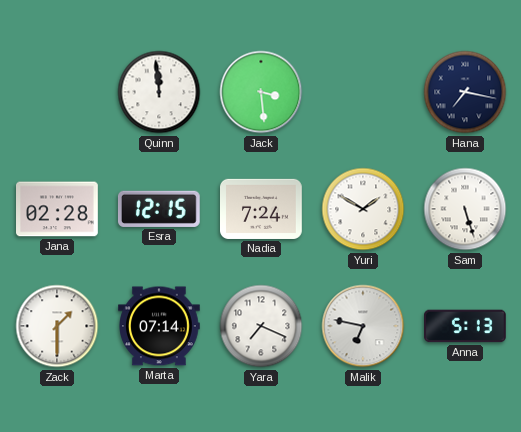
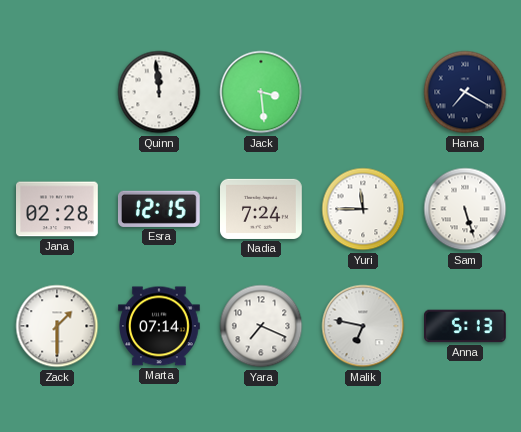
Hana: 7:17 -> 7:20 (465, 92)
Yuri: 1:50 -> 11:45 (363, 209)
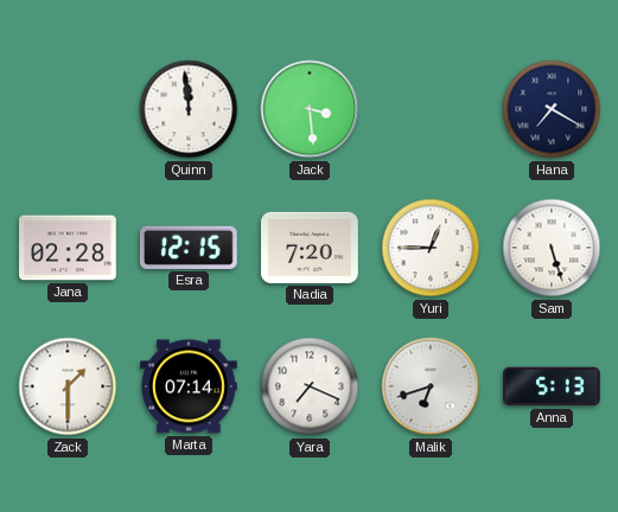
Nadia: 7:24 -> 7:20 (311, 248)
Yuri: 11:45 -> 12:45 (431, 248)
Malik: 6:47 -> 6:42 (431, 386)
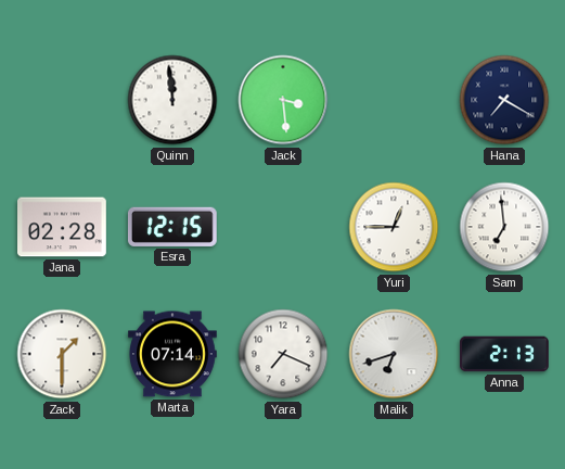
Nadia: 7:20 -> none (311, 248)
Sam: 5:27 -> 6:59 (504, 227)
Anna: 5:13 -> 2:13 (505, 354)
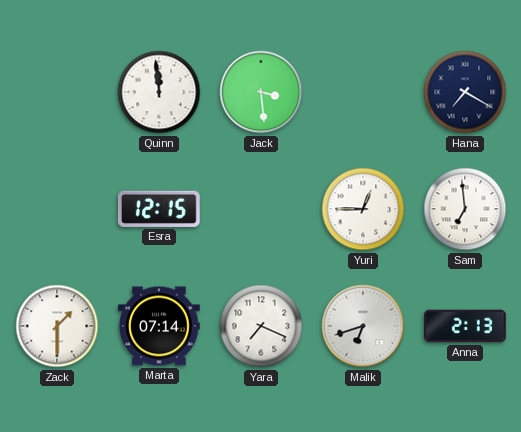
Jana: 02:28 -> none (63, 227)
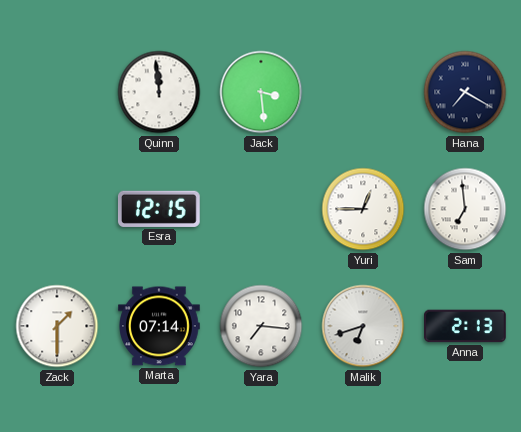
Yara: 7:19 -> 7:16 (261, 326)
